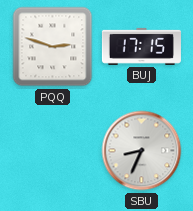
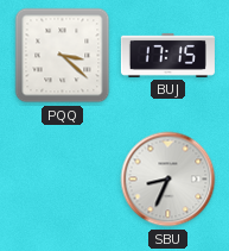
PQQ: 2:48 -> 3:22 (63, 56)
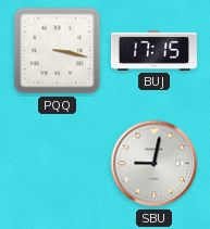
PQQ: 3:22 -> 3:17 (58, 51)
SBU: 8:34 -> 9:02 (155, 164)
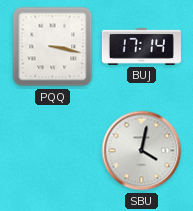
BUJ: 17:15 -> 17:14 (141, 46)
SBU: 9:02 -> 4:02 (142, 151)
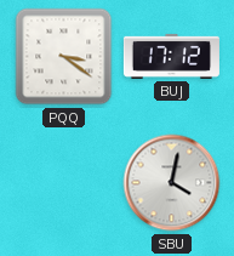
PQQ: 3:17 -> 3:21 (64, 57)
BUJ: 17:14 -> 17:12 (171, 56)
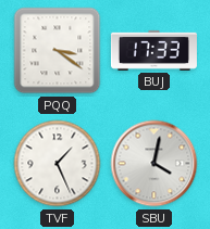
BUJ: 17:12 -> 17:33 (153, 50)
TVF: none -> 1:26 (58, 164)
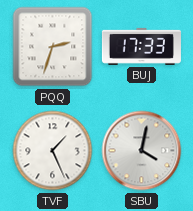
PQQ: 3:21 -> 2:33 (53, 47)
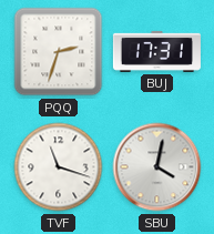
BUJ: 17:33 -> 17:31 (156, 51)
TVF: 1:26 -> 11:18 (59, 167)
